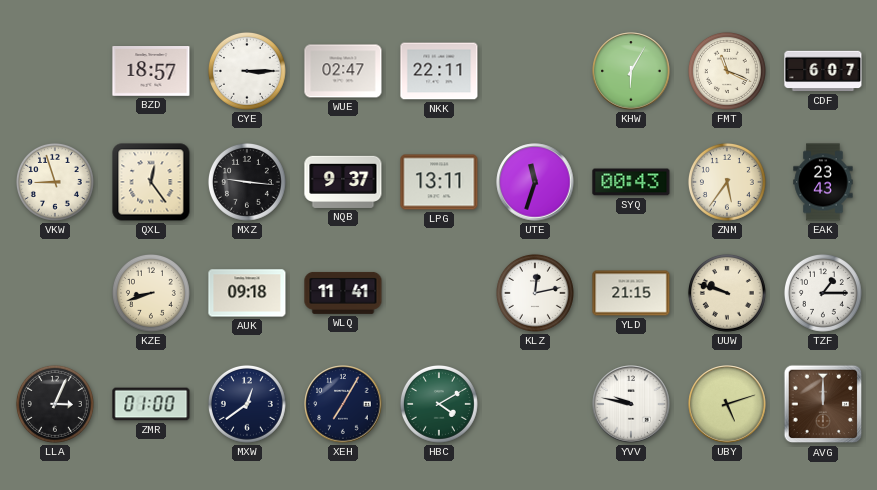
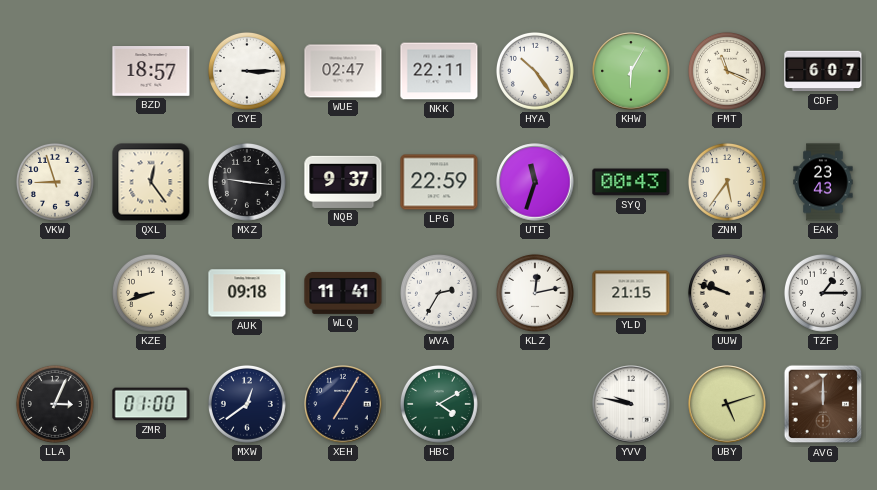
HYA: none -> 10:24 (535, 71)
LPG: 13:11 -> 22:59 (439, 182)
WVA: none -> 2:35 (439, 293)
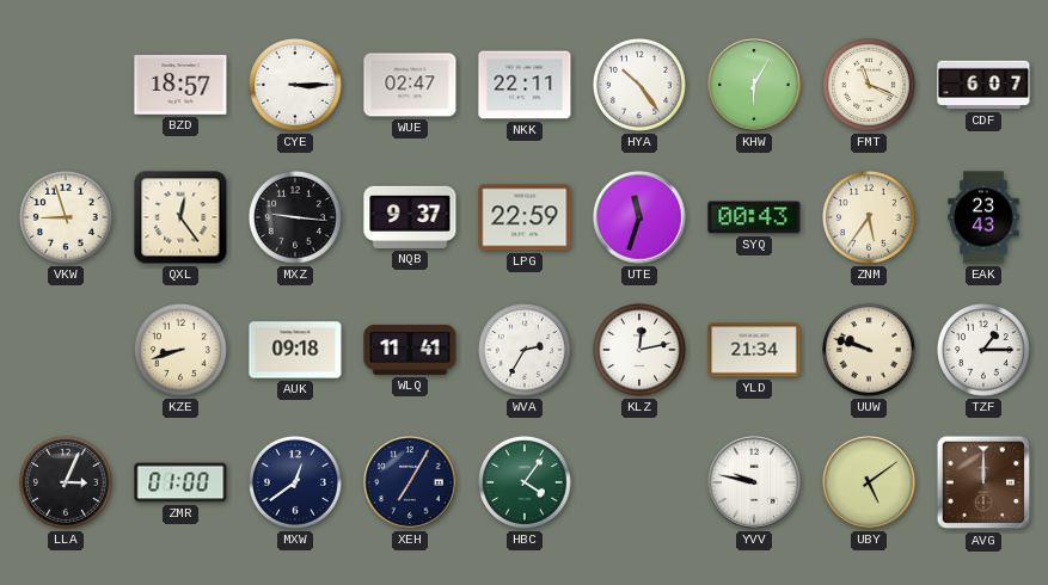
YLD: 21:15 -> 21:34 (754, 350)
HBC: 4:10 -> 4:06 (525, 482)
UBY: 5:12 -> 5:09 (869, 482)
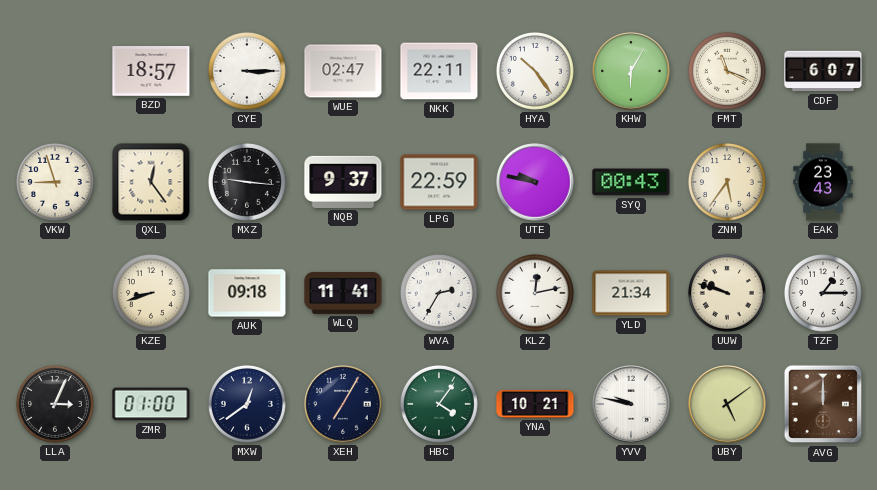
UTE: 11:33 -> 9:47 (535, 182)
YNA: none -> 10:21 (535, 404)
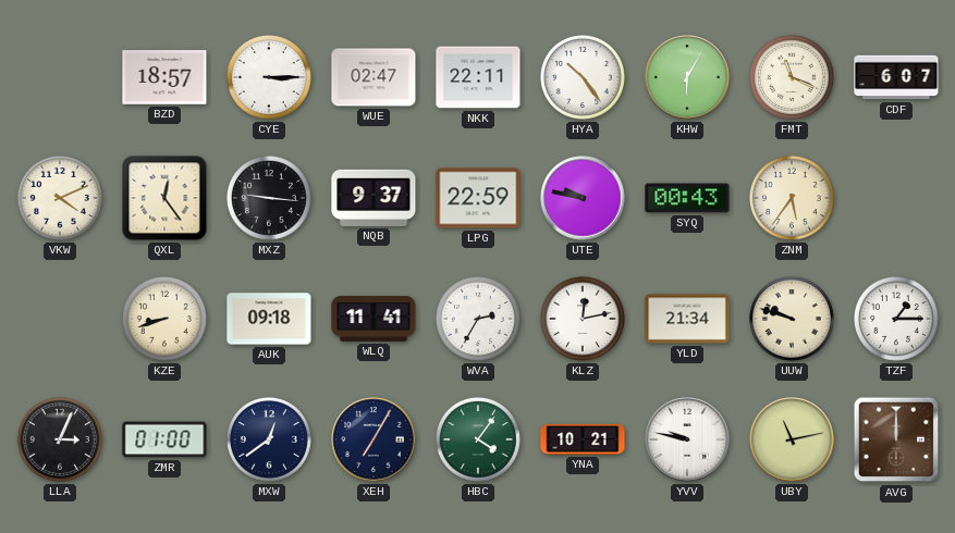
VKW: 8:57 -> 4:11 (60, 198)
EAK: 23:43 -> none (823, 182)
UBY: 5:09 -> 11:13 (792, 439)
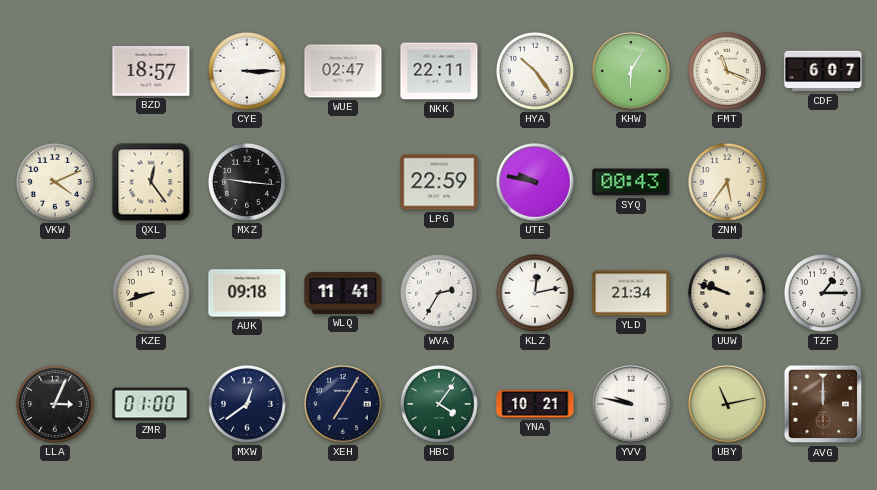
NQB: 9:37 -> none (374, 198)
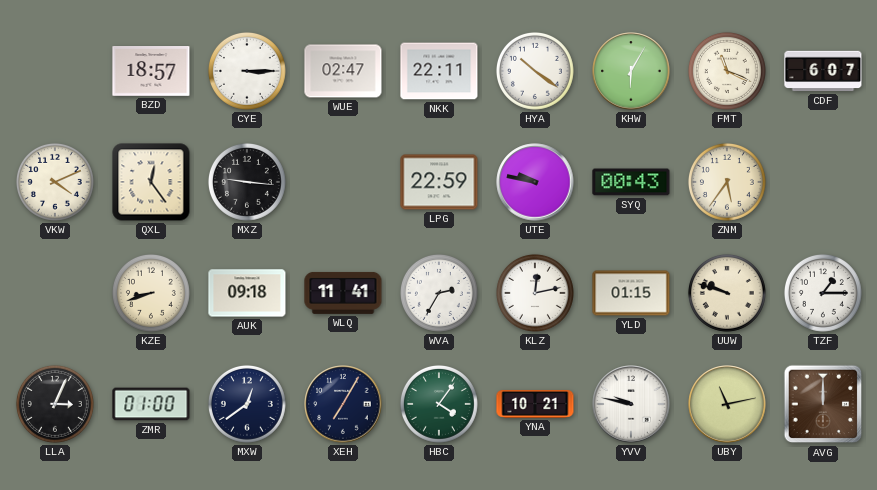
HYA: 10:24 -> 10:21 (535, 71)
YLD: 21:34 -> 01:15 (631, 293)
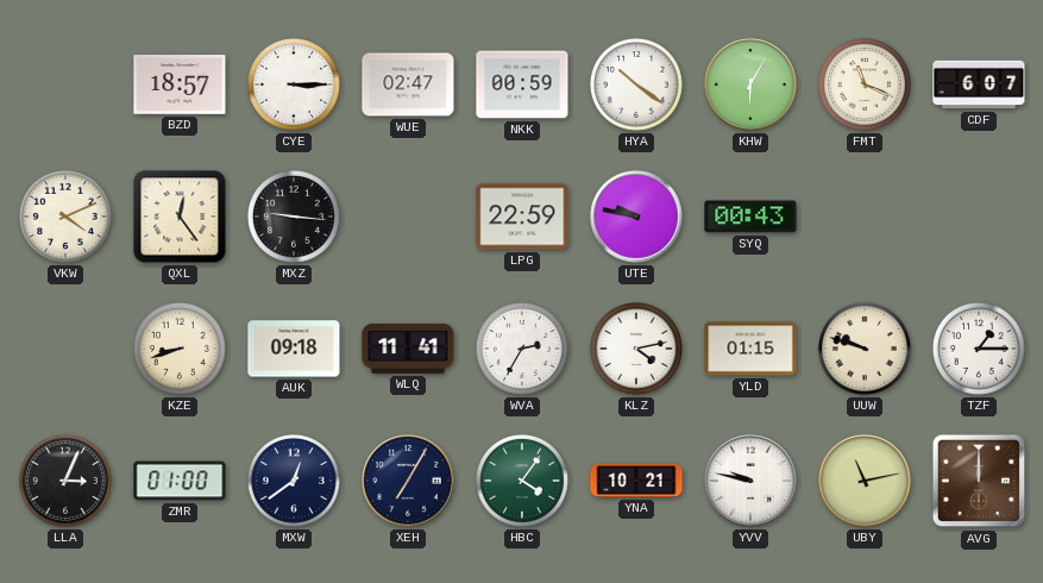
NKK: 22:11 -> 00:59 (522, 84)
ZNM: 5:36 -> none (727, 182)
KLZ: 12:13 -> 4:13 (636, 349)
